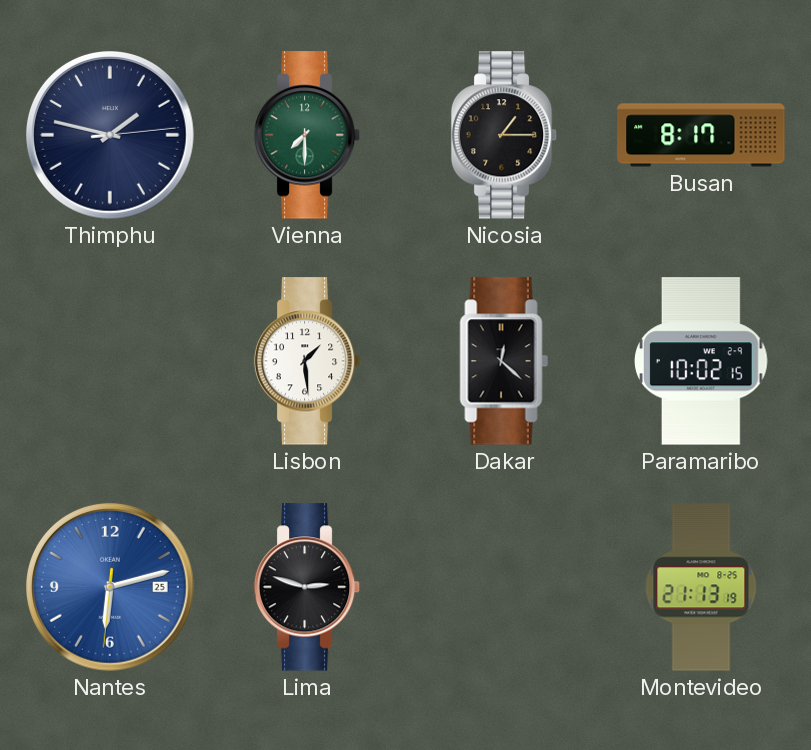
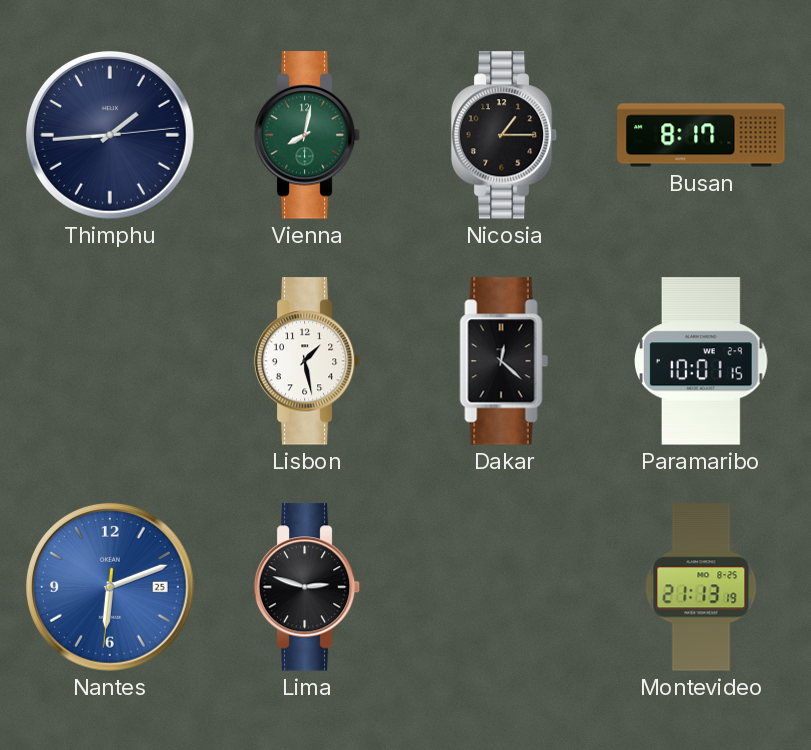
Thimphu: 1:47 -> 1:44 (110, 135)
Vienna: 7:30 -> 8:02 (307, 135)
Lisbon: 1:29 -> 1:28 (307, 361)
Paramaribo: 10:02 -> 10:01 (702, 361)
Nantes: 6:12 -> 6:11 (110, 587)
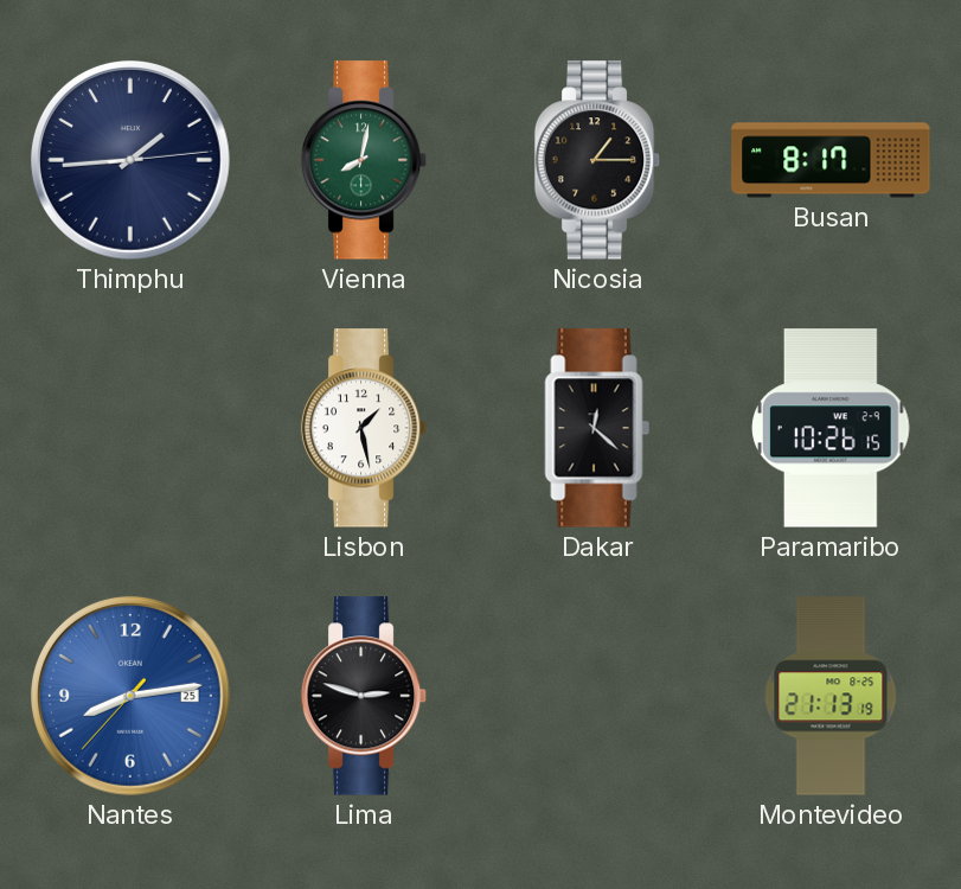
Paramaribo: 10:01 -> 10:26 (832, 428)
Nantes: 6:11 -> 8:13 (130, 696)
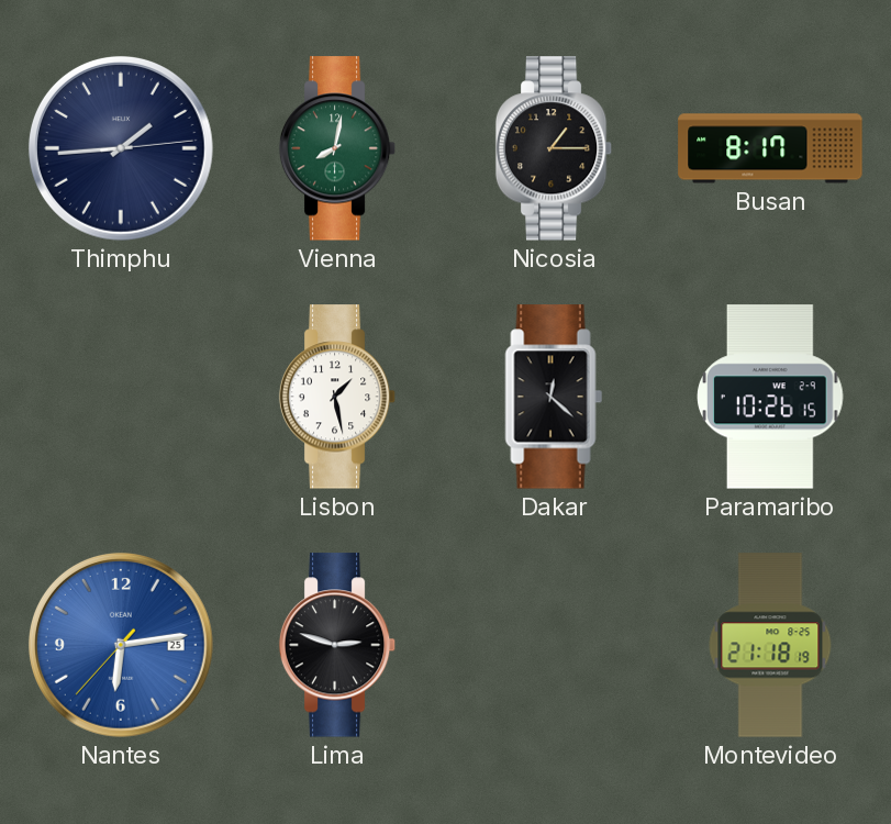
Nantes: 8:13 -> 6:13 (121, 645)
Montevideo: 21:13 -> 21:18 (770, 645)
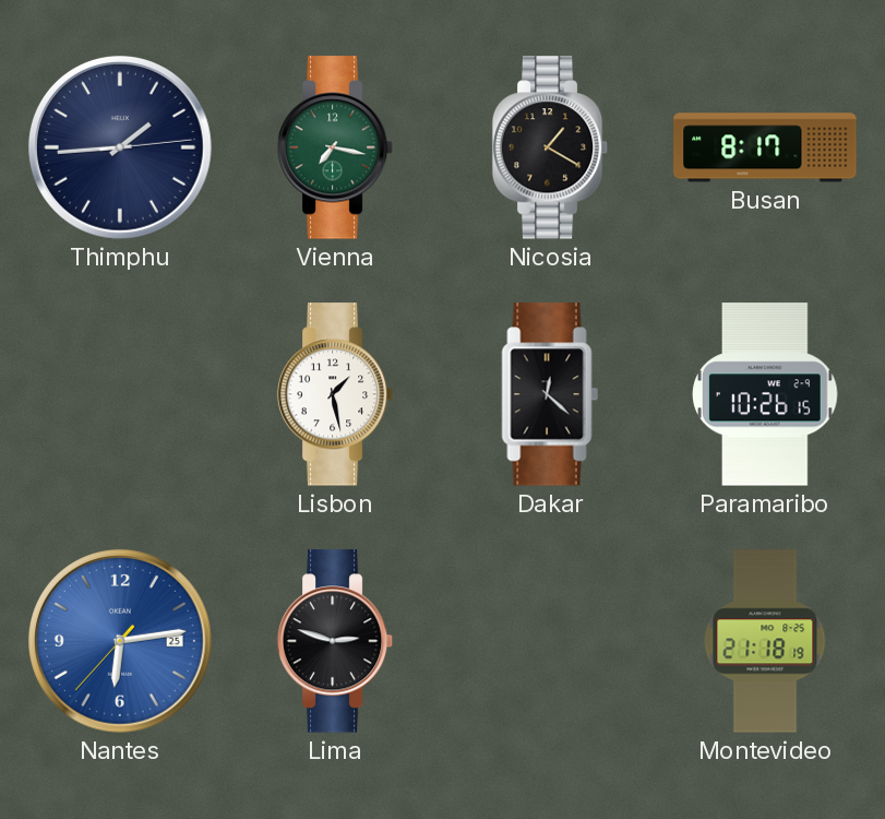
Vienna: 8:02 -> 7:17 (335, 147)
Nicosia: 1:15 -> 1:20 (550, 147)
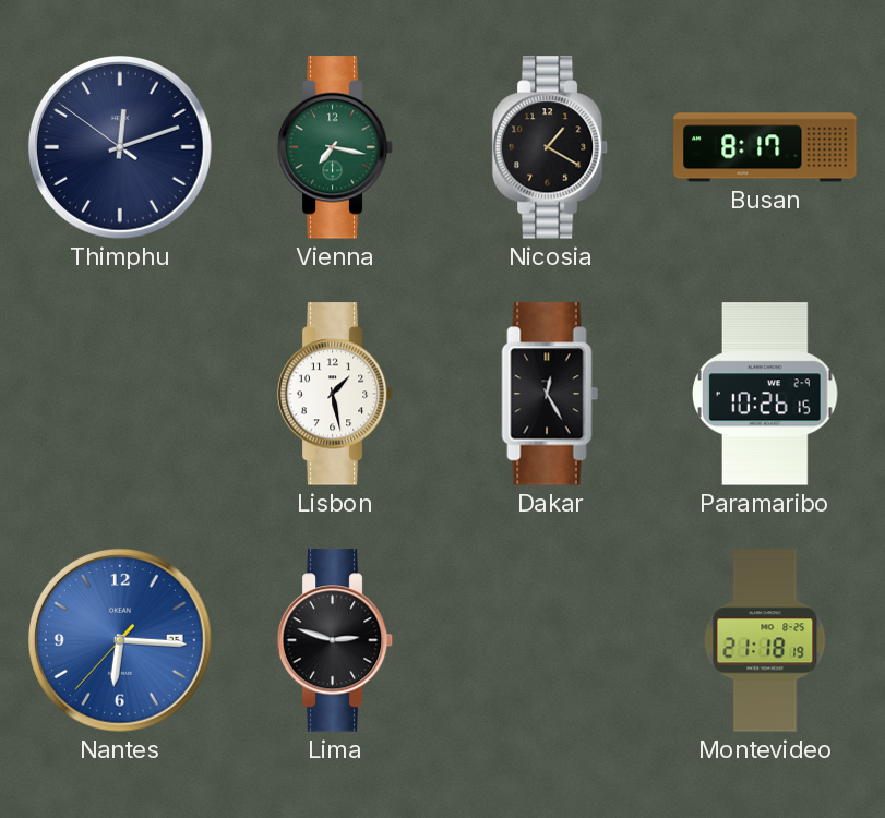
Thimphu: 1:44 -> 12:11 (120, 147)
Dakar: 12:22 -> 12:25 (550, 394)
Nantes: 6:13 -> 6:15 (120, 640)
